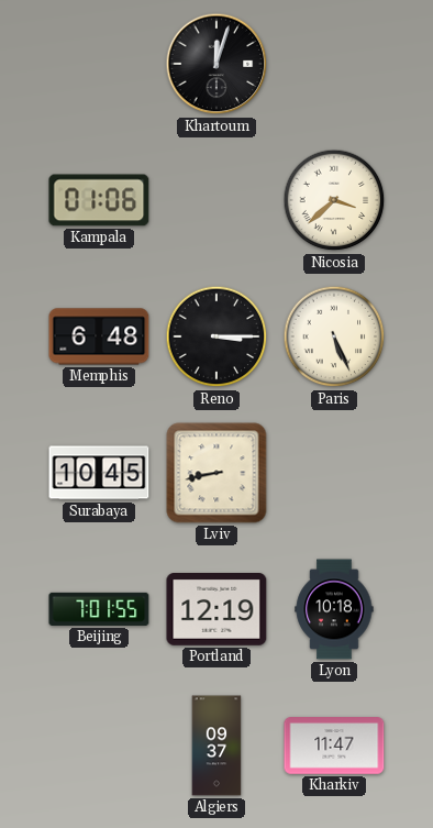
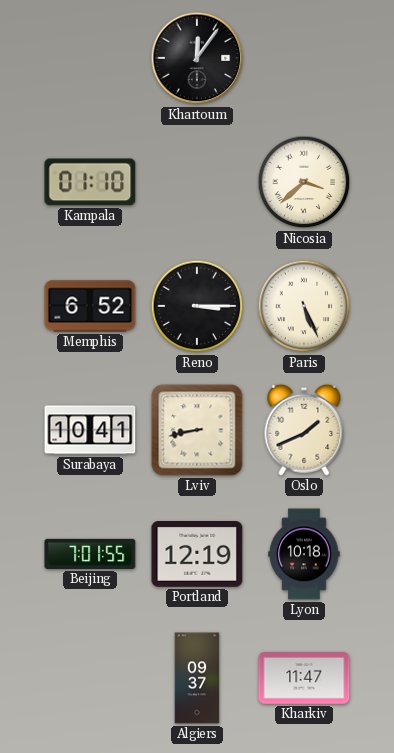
Khartoum: 12:03 -> 12:06 (197, 58)
Kampala: 01:06 -> 01:10 (90, 182)
Memphis: 6:48 -> 6:52 (90, 306)
Surabaya: 10:45 -> 10:41 (90, 430)
Oslo: none -> 1:41 (304, 430)
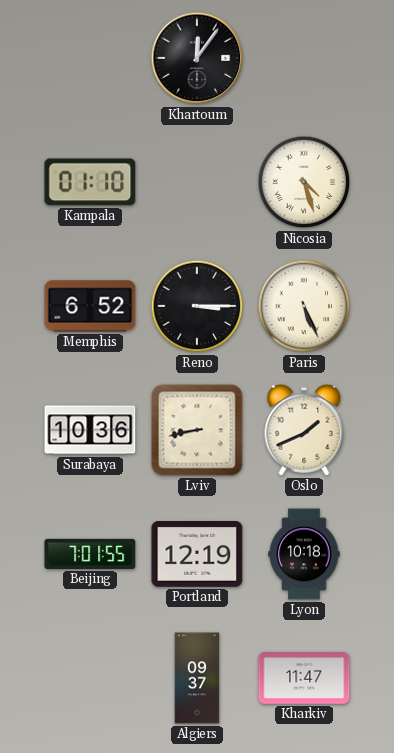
Nicosia: 3:38 -> 4:27 (304, 182)
Surabaya: 10:41 -> 10:36 (90, 430)
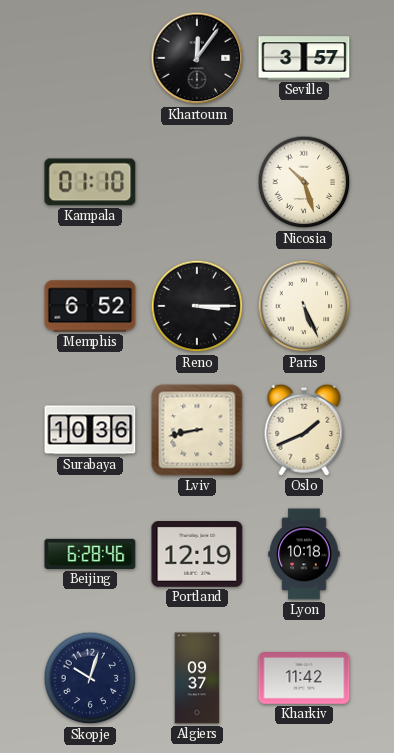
Seville: none -> 3:57 (304, 58)
Nicosia: 4:27 -> 10:27 (304, 182)
Beijing: 7:01 -> 6:28 (90, 554)
Skopje: none -> 10:03 (90, 678)
Kharkiv: 11:47 -> 11:42 (304, 678)
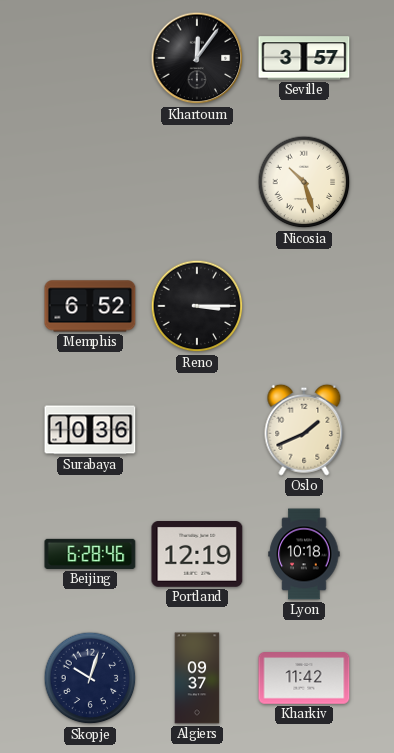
Kampala: 01:10 -> none (90, 182)
Paris: 5:26 -> none (304, 306)
Lviv: 8:43 -> none (197, 430)
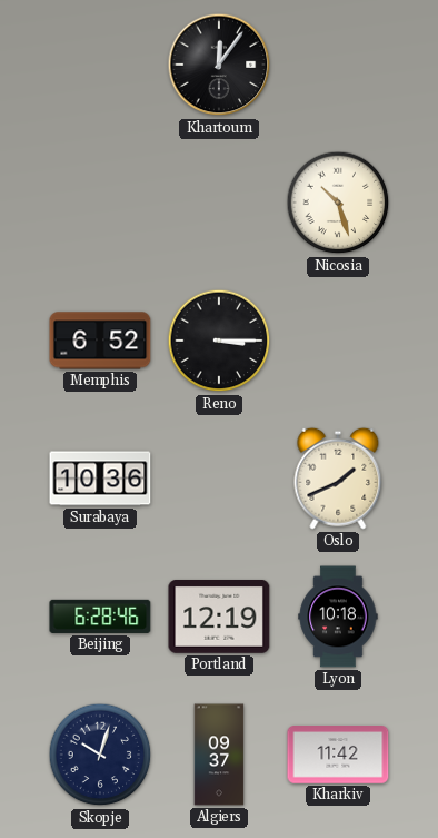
Seville: 3:57 -> none (304, 58)
